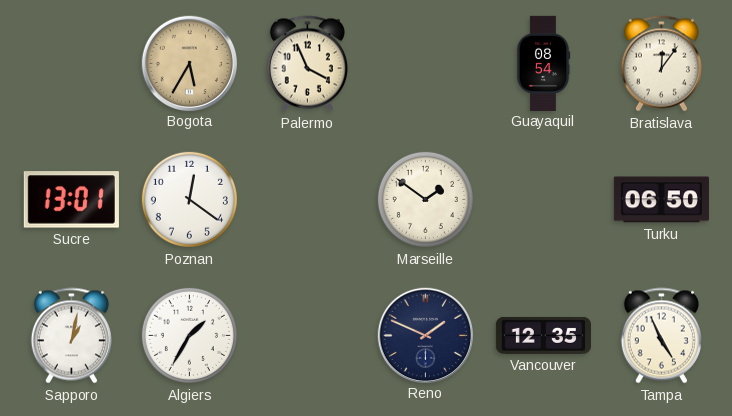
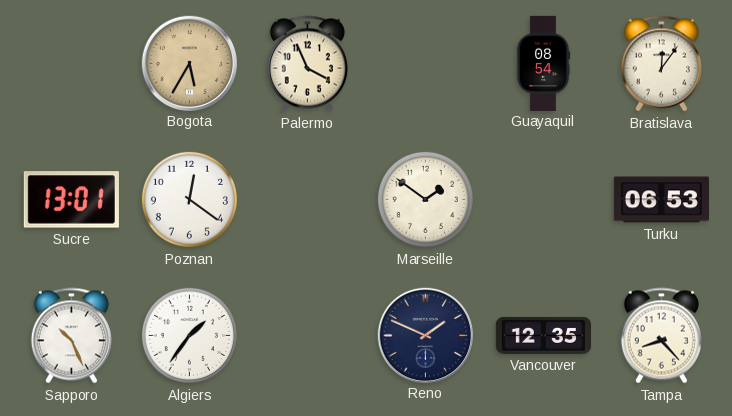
Turku: 06:50 -> 06:53 (661, 200)
Sapporo: 1:02 -> 10:26 (71, 336)
Algiers: 1:35 -> 1:36 (189, 335)
Tampa: 4:56 -> 8:23 (661, 336)
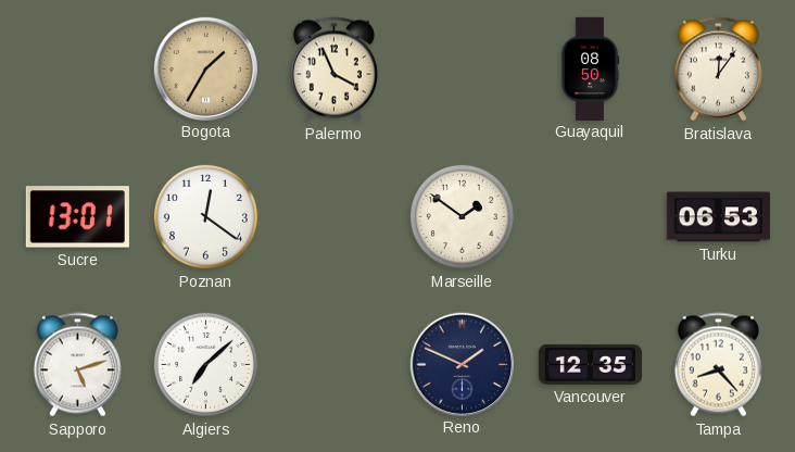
Bogota: 5:35 -> 1:35 (205, 68)
Guayaquil: 08:54 -> 08:50 (590, 68)
Sapporo: 10:26 -> 5:12 (77, 365)
Algiers: 1:36 -> 7:08 (205, 364)
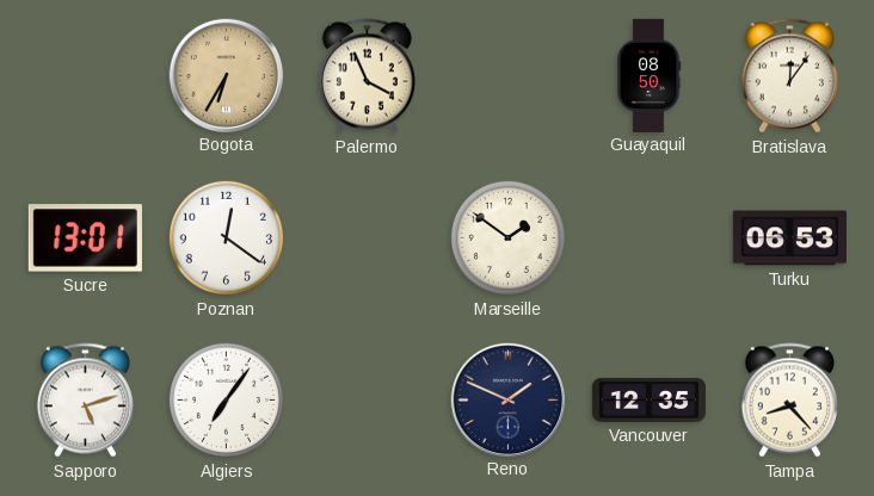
Bogota: 1:35 -> 6:35 (226, 75)
Algiers: 7:08 -> 7:06 (226, 399)
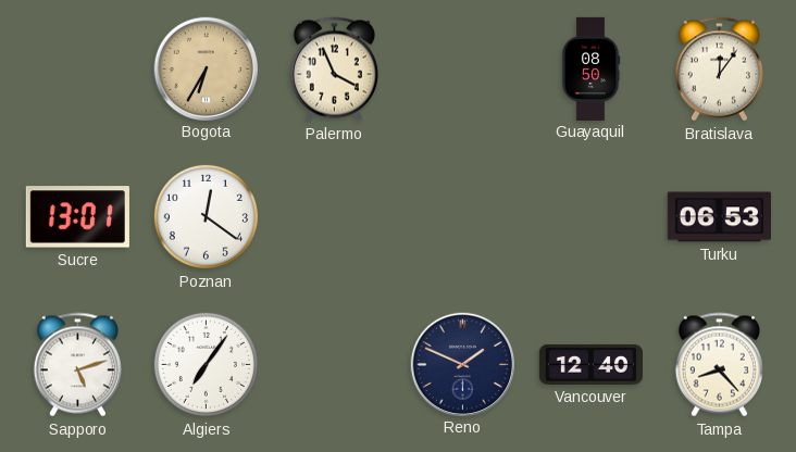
Marseille: 1:51 -> none (507, 237)
Vancouver: 12:35 -> 12:40 (590, 364)
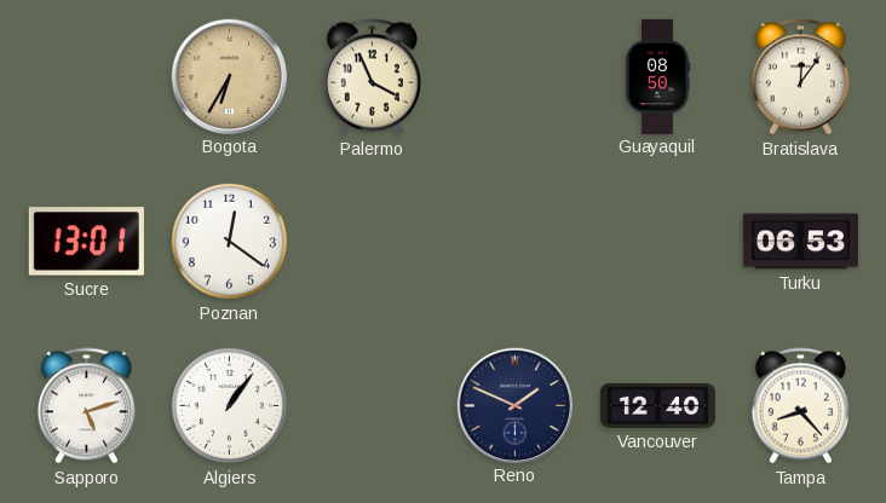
Algiers: 7:06 -> 1:06 (229, 405)
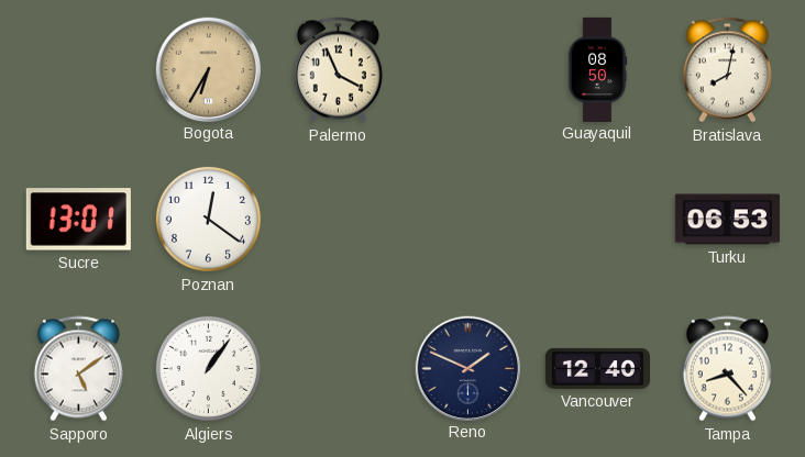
Bratislava: 12:06 -> 8:02 (727, 70)
Sapporo: 5:12 -> 5:09 (78, 369)
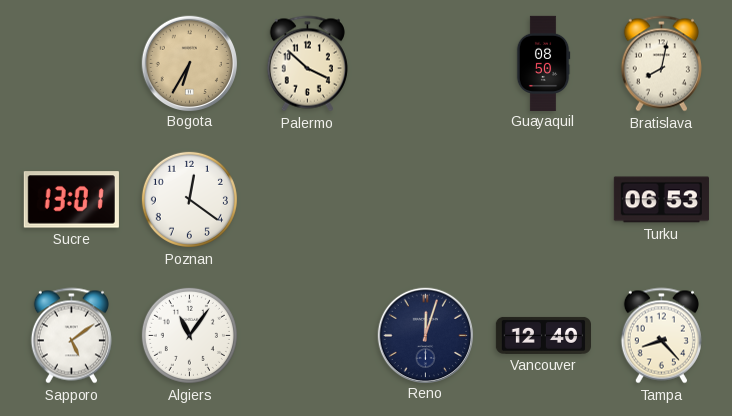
Palermo: 3:56 -> 3:52 (307, 64)
Algiers: 1:06 -> 11:06 (189, 335)
Reno: 1:49 -> 12:03 (425, 335)
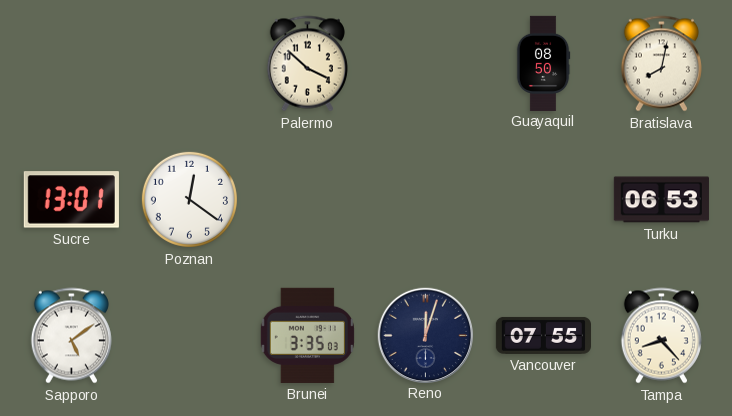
Bogota: 6:35 -> none (189, 63)
Algiers: 11:06 -> none (189, 335)
Brunei: none -> 3:35 (307, 335)
Vancouver: 12:40 -> 07:55 (543, 335)
